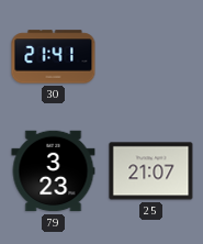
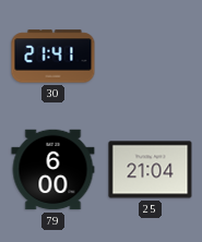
79: 3:23 -> 6:00 (54, 170)
25: 21:07 -> 21:04 (151, 170)
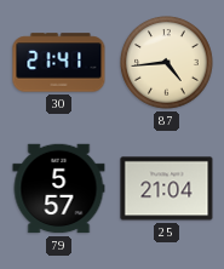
87: none -> 4:44 (167, 63)
79: 6:00 -> 5:57 (59, 189)
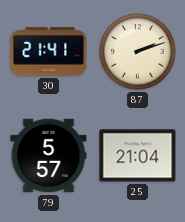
87: 4:44 -> 2:12 (138, 52)
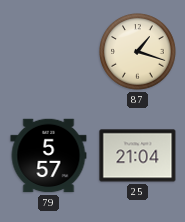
30: 21:41 -> none (49, 52)
87: 2:12 -> 1:18 (138, 52)
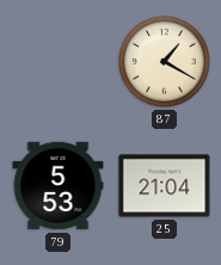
87: 1:18 -> 1:20 (165, 62)
79: 5:57 -> 5:53 (59, 186)
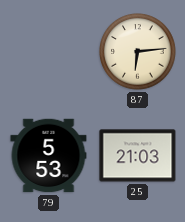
87: 1:20 -> 6:14 (138, 52)
25: 21:04 -> 21:03 (138, 156)
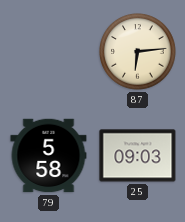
79: 5:53 -> 5:58 (49, 156)
25: 21:03 -> 09:03 (138, 156)
